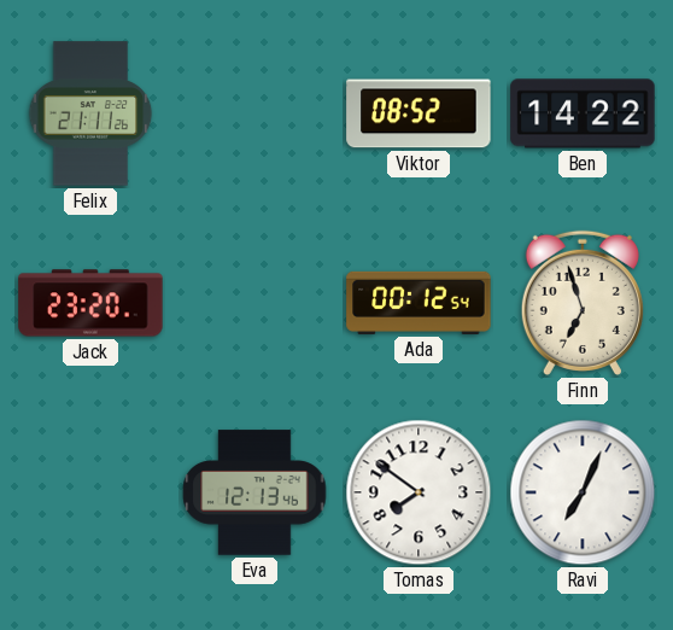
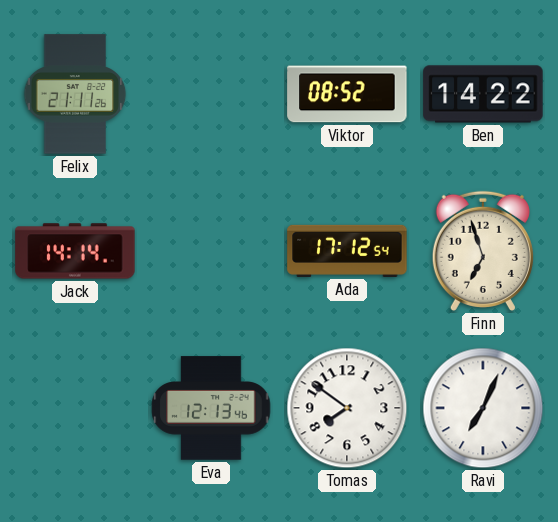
Jack: 23:20 -> 14:14 (75, 251)
Ada: 00:12 -> 17:12 (347, 251)
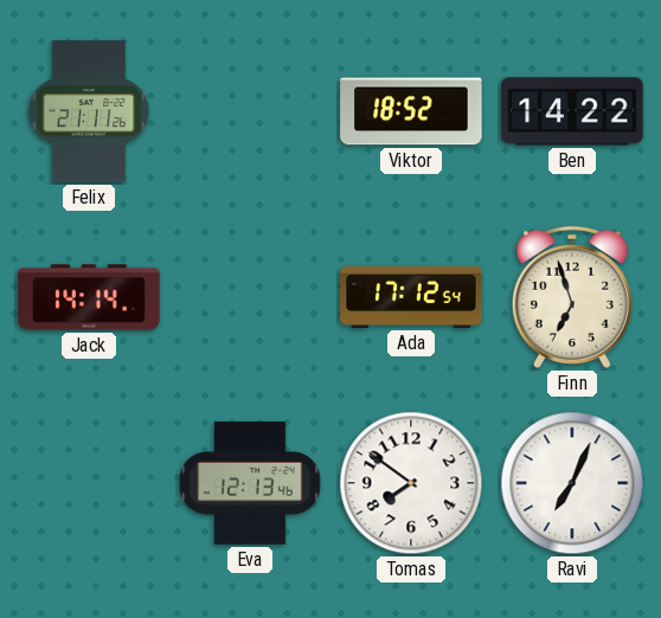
Viktor: 08:52 -> 18:52 (411, 111)
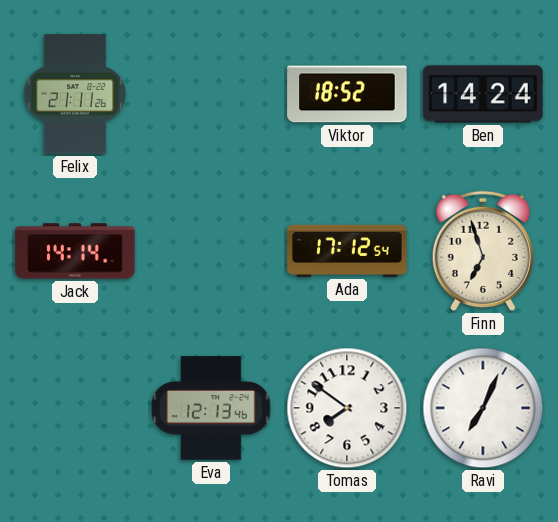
Ben: 14:22 -> 14:24 (483, 94)
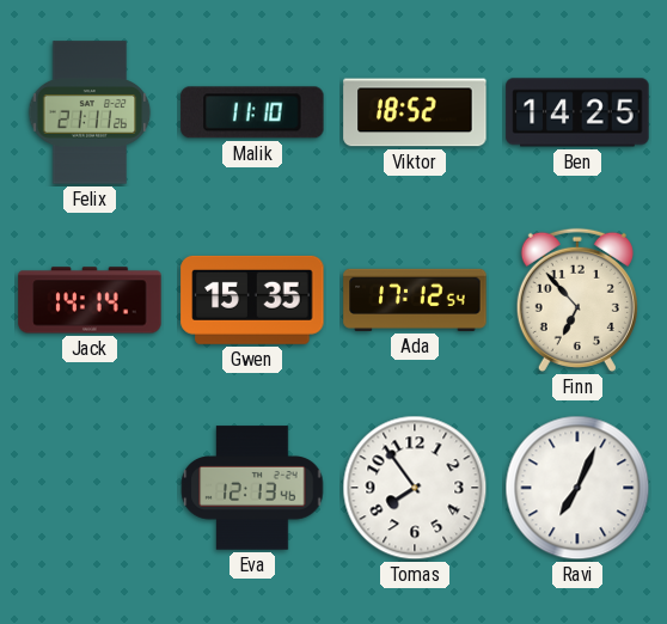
Malik: none -> 11:10 (252, 112)
Ben: 14:24 -> 14:25 (577, 112)
Gwen: none -> 15:35 (252, 300)
Finn: 6:57 -> 6:53 (577, 300)
Tomas: 7:51 -> 7:54 (415, 488)
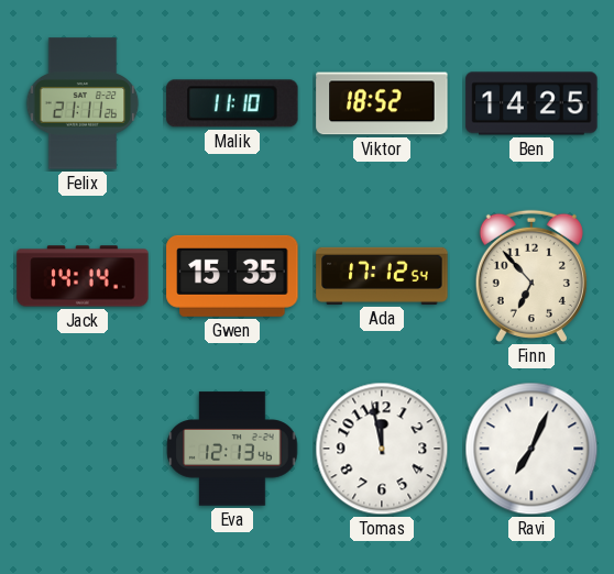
Tomas: 7:54 -> 11:58 (382, 449)
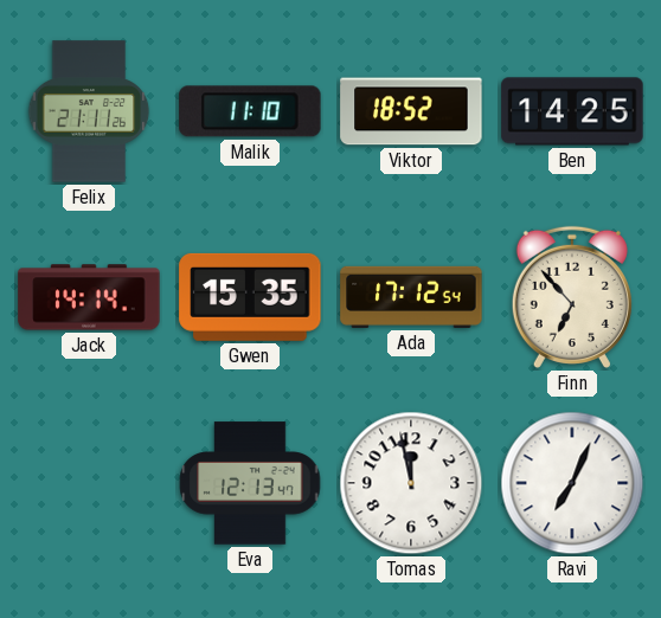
Eva: 12:13:46 -> 12:13:47 (250, 483)
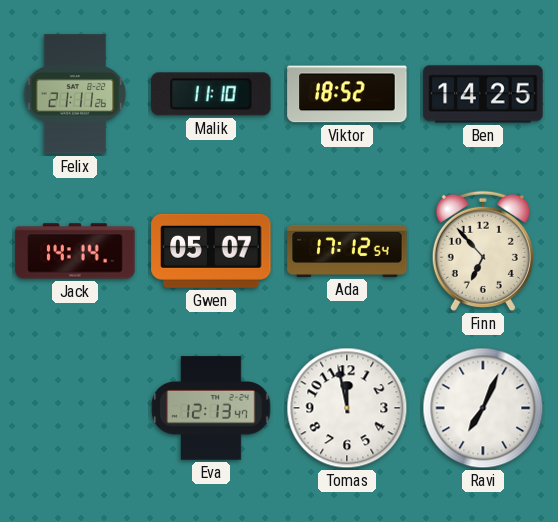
Gwen: 15:35 -> 05:07 (211, 251)
